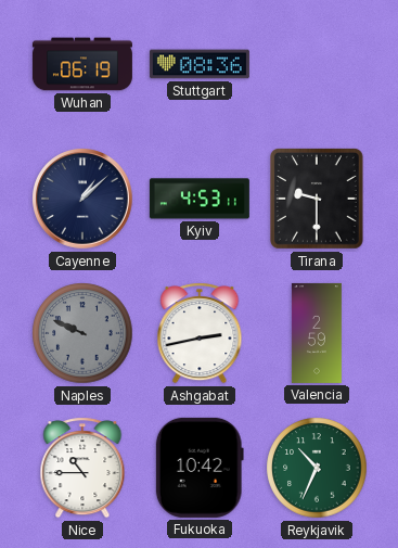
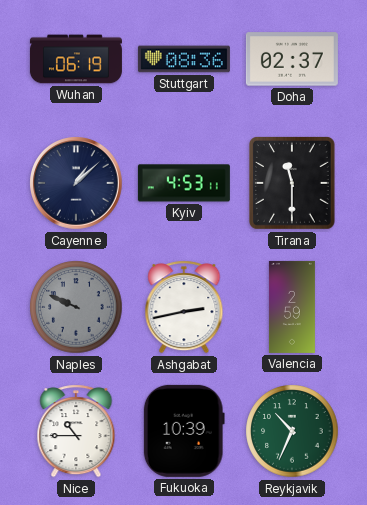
Doha: none -> 02:37 (292, 59)
Tirana: 9:30 -> 11:30 (293, 184)
Fukuoka: 10:42 -> 10:39 (184, 431)
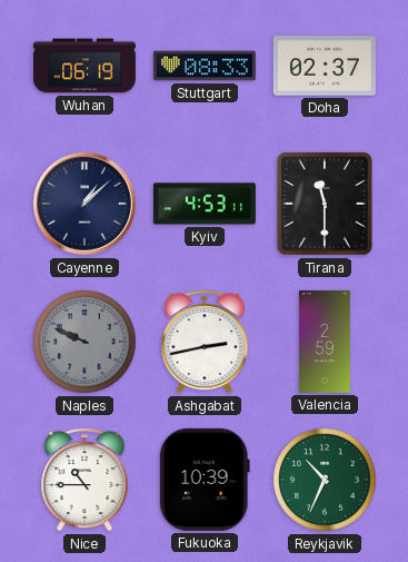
Stuttgart: 08:36 -> 08:33 (205, 66)
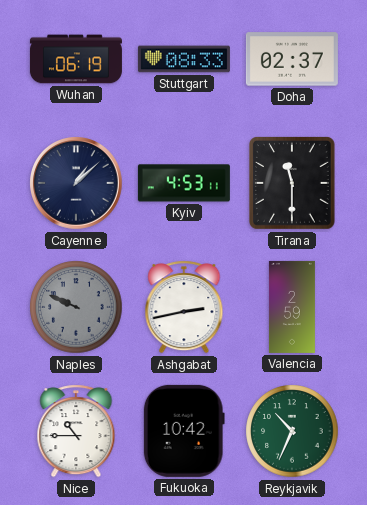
Fukuoka: 10:39 -> 10:42 (184, 431)
